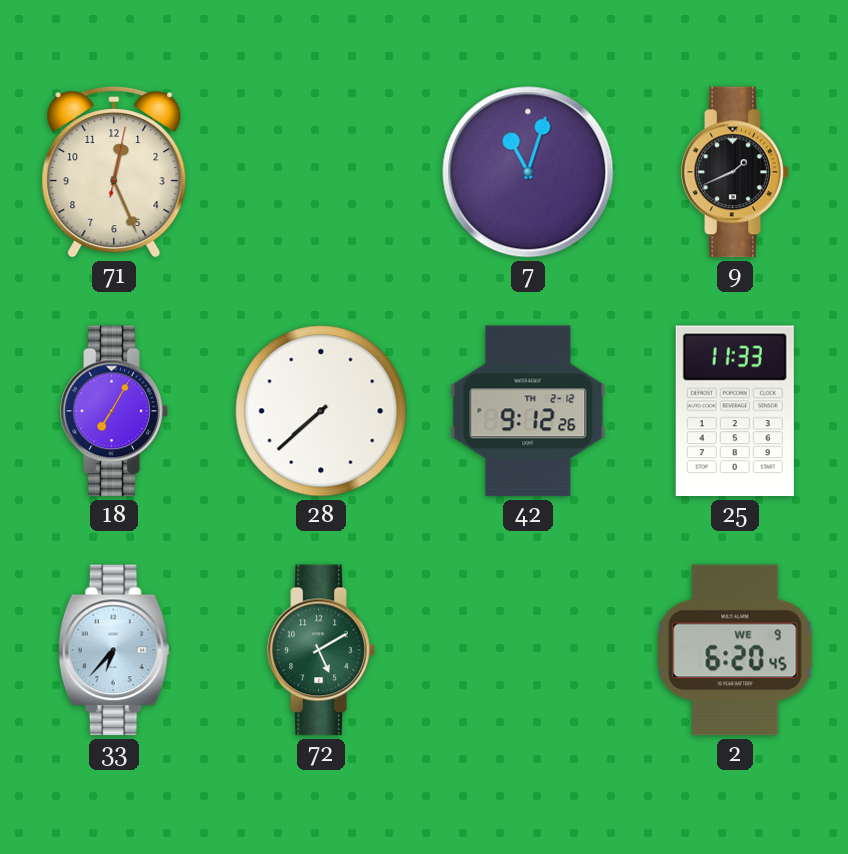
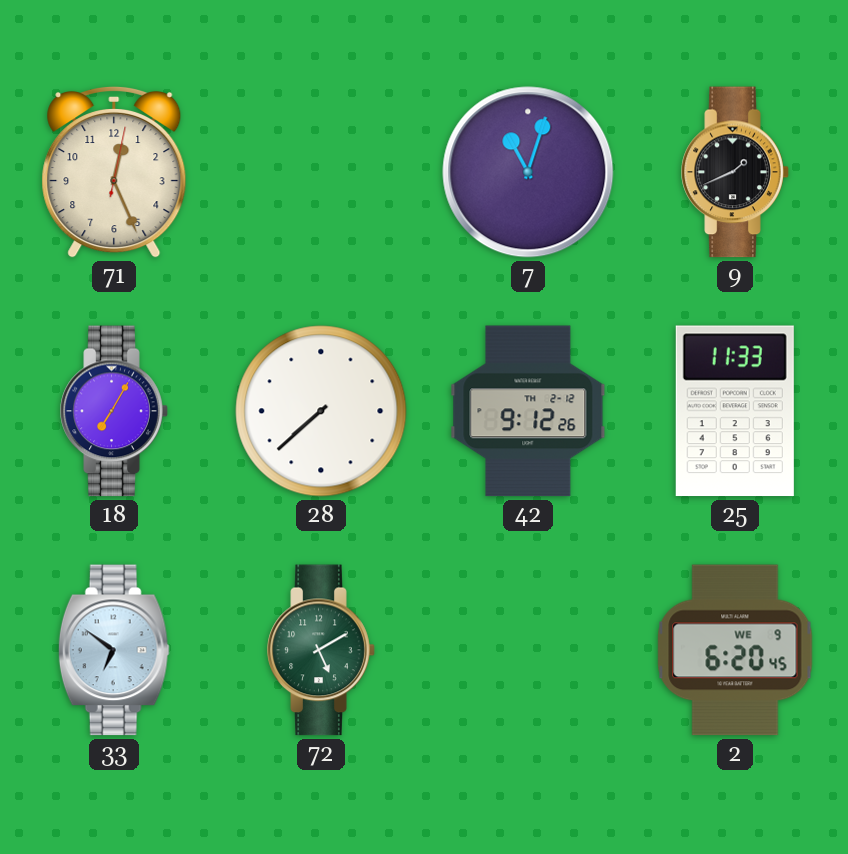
33: 6:37 -> 6:51 (114, 650)
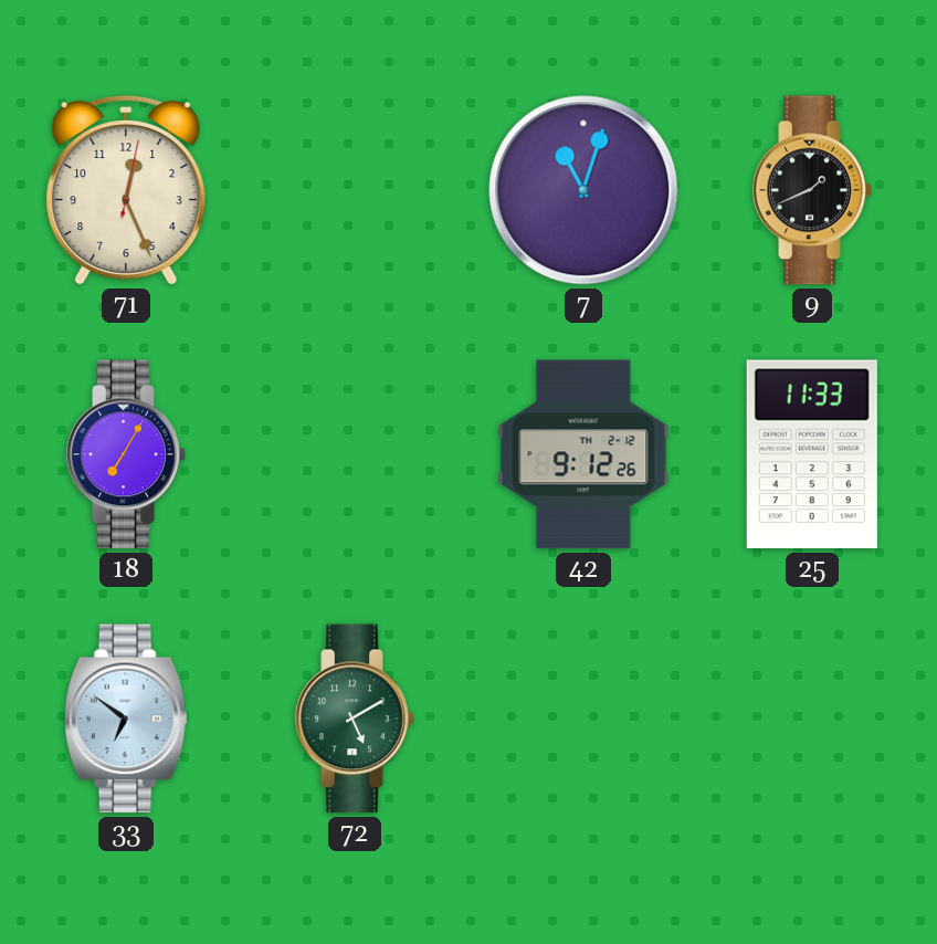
28: 7:38 -> none (321, 411)
2: 6:20 -> none (735, 650)
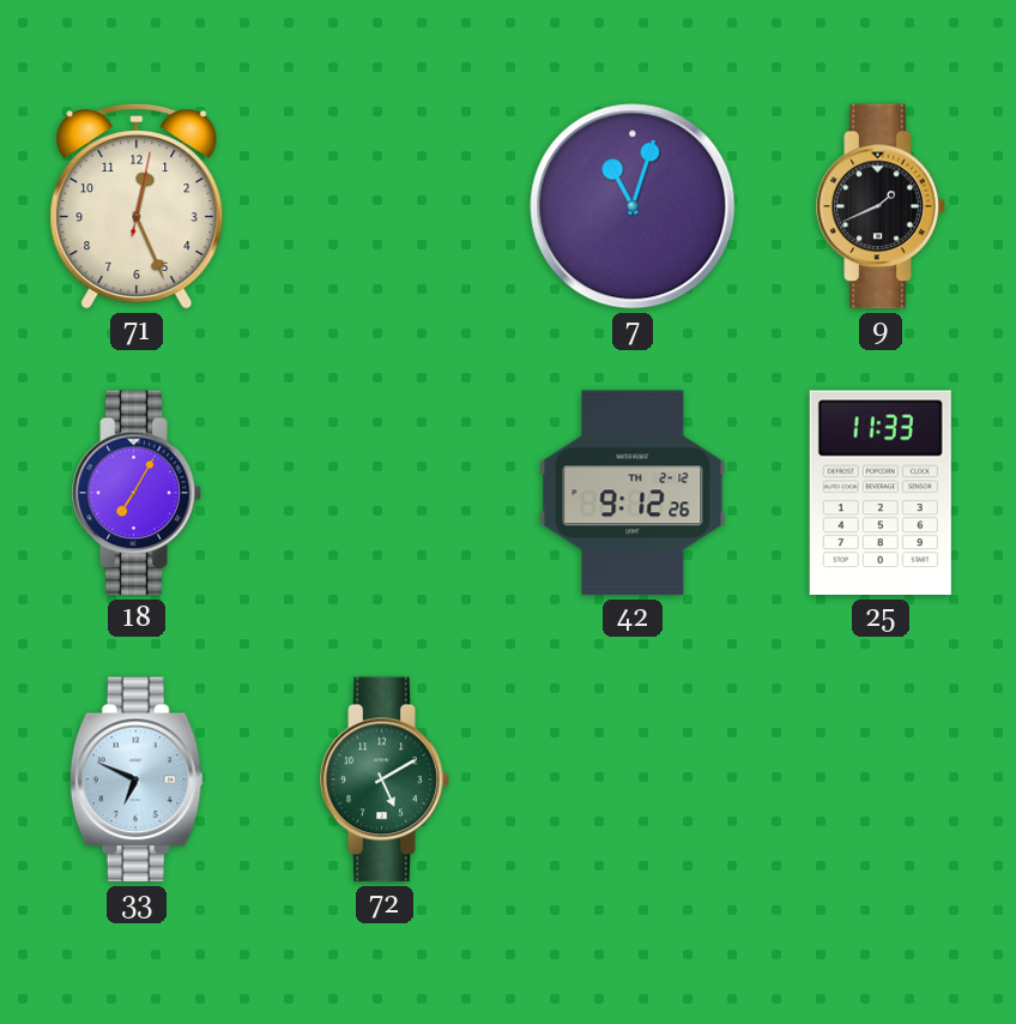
33: 6:51 -> 6:49 (137, 779)
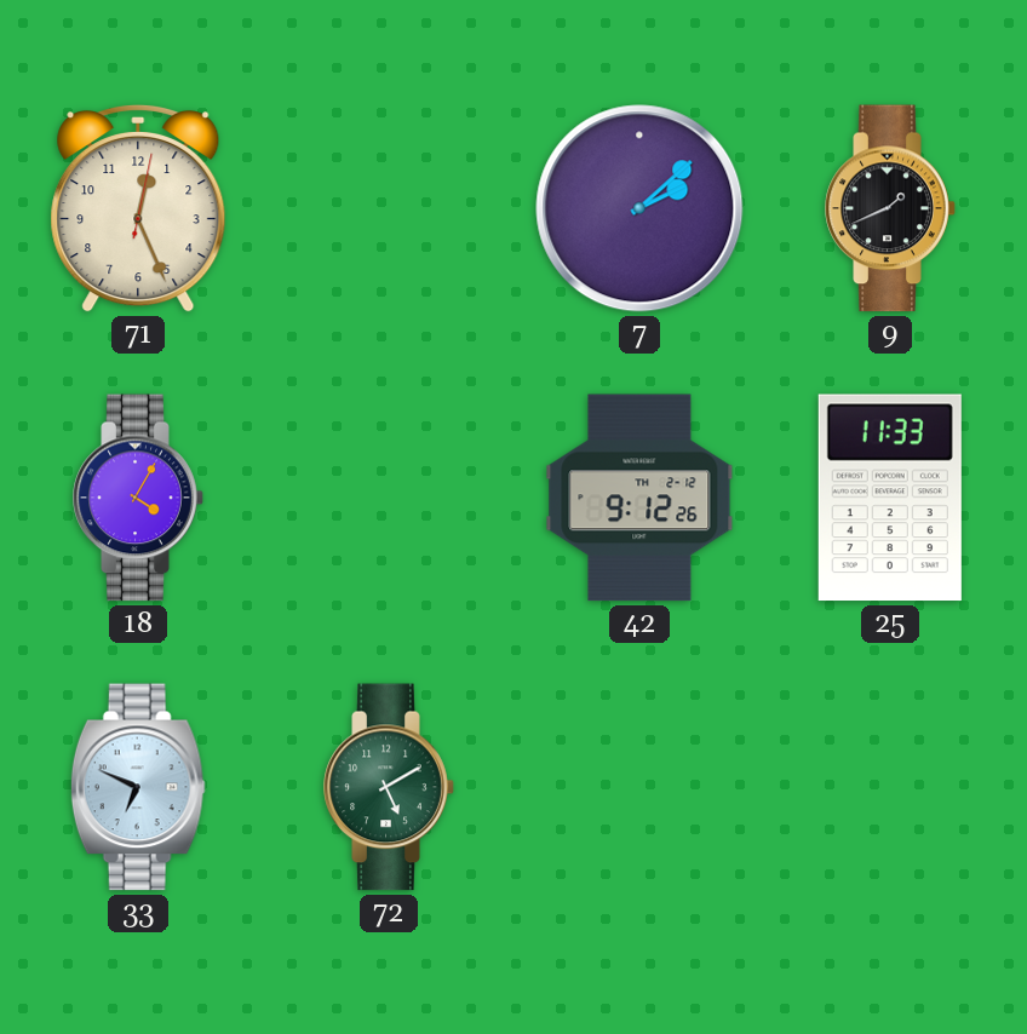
7: 11:03 -> 2:08 (639, 208)
18: 7:05 -> 4:05 (138, 498)
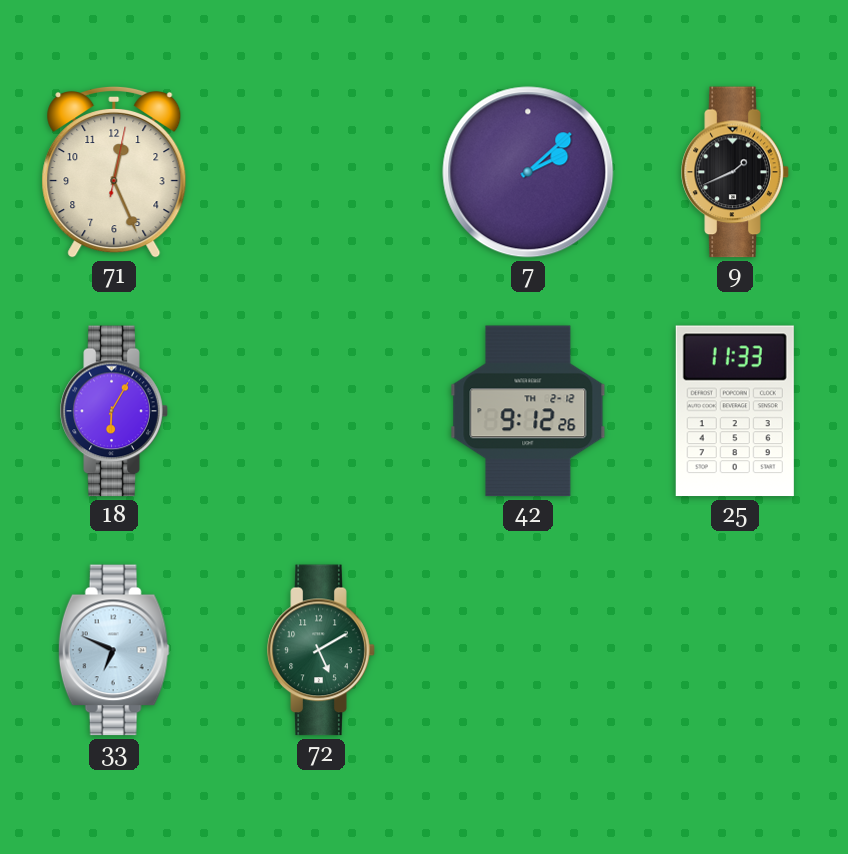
18: 4:05 -> 6:05 (114, 411)
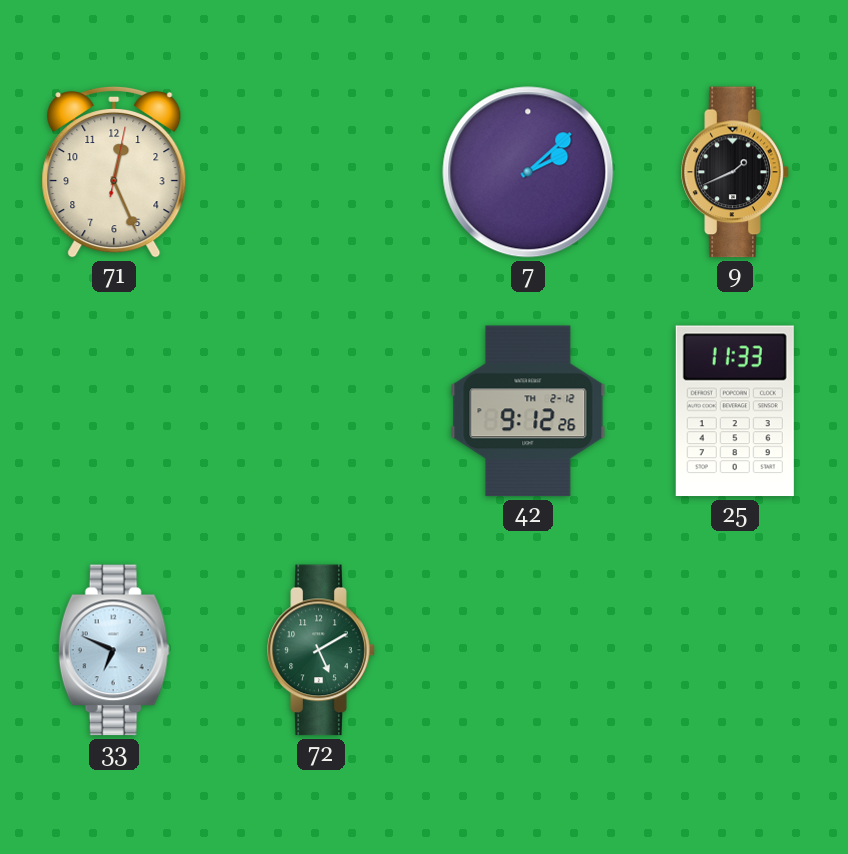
18: 6:05 -> none (114, 411)
